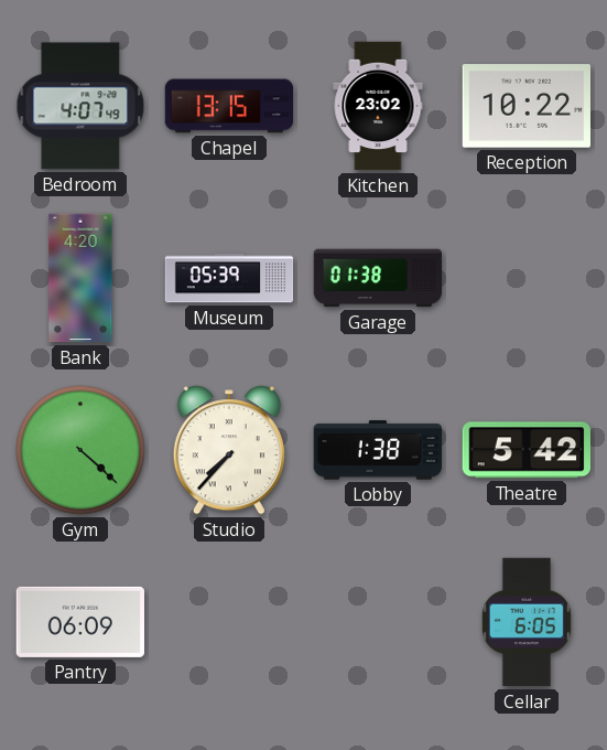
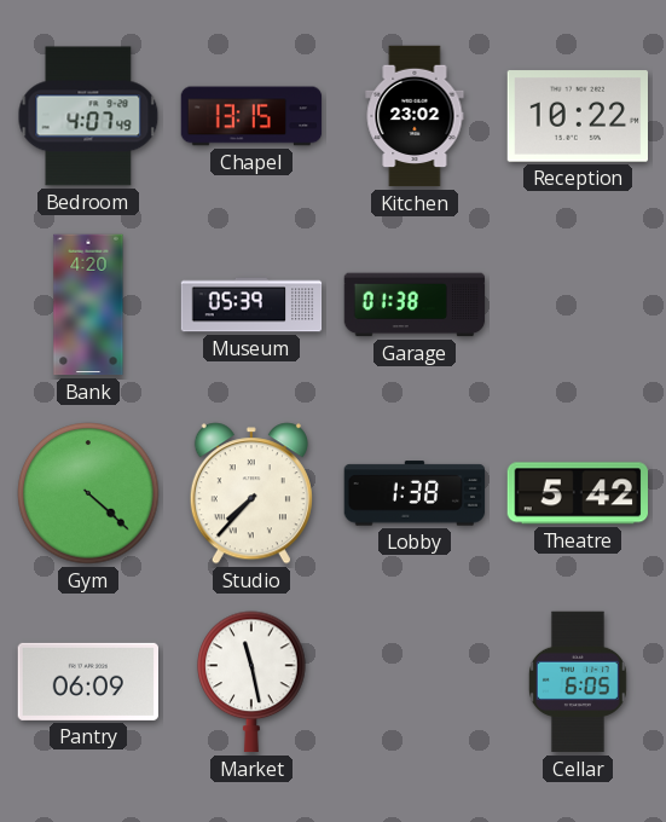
Market: none -> 11:28 (251, 682)
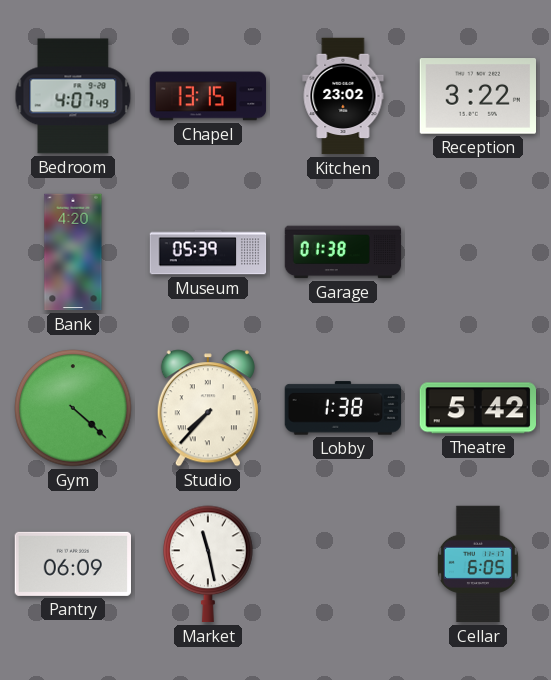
Reception: 10:22 -> 3:22 (477, 96)
